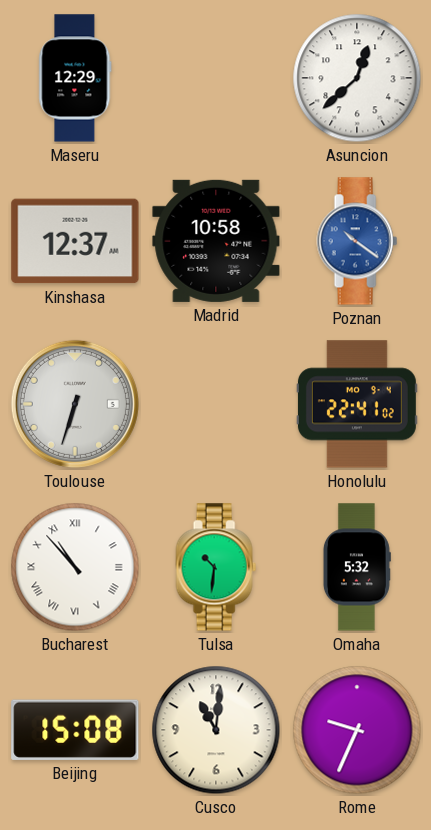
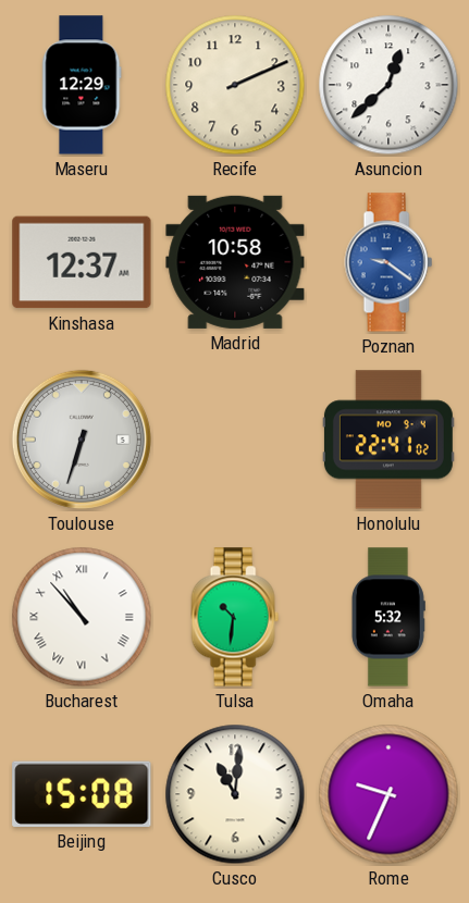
Recife: none -> 2:11 (235, 85)
Poznan: 10:21 -> 9:21 (388, 262)
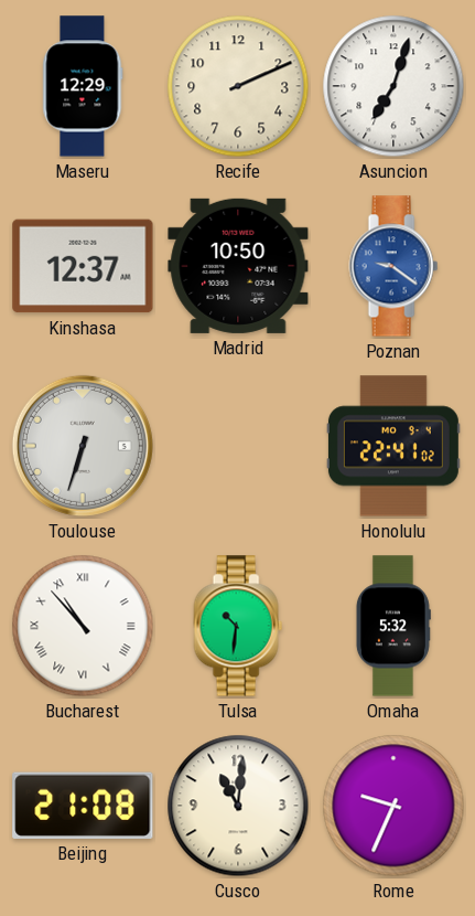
Asuncion: 12:38 -> 7:03 (393, 86)
Madrid: 10:58 -> 10:50 (238, 266)
Beijing: 15:08 -> 21:08 (83, 806)
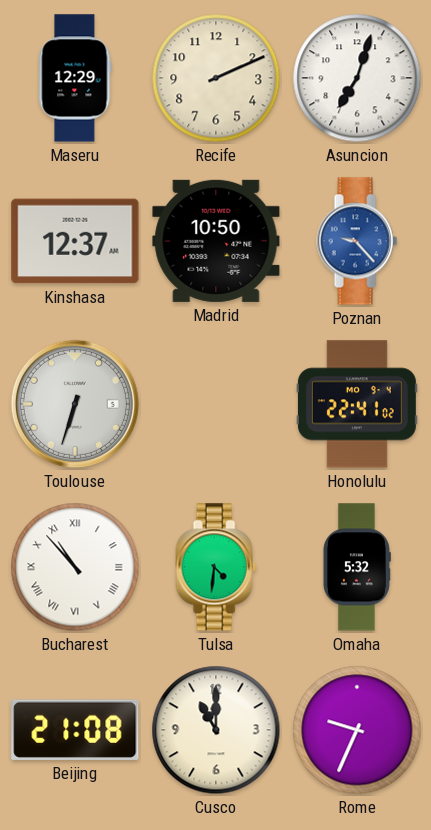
Poznan: 9:21 -> 9:23 (357, 241)
Tulsa: 10:31 -> 4:31 (216, 567)
Cusco: 11:01 -> 11:00 (216, 730)
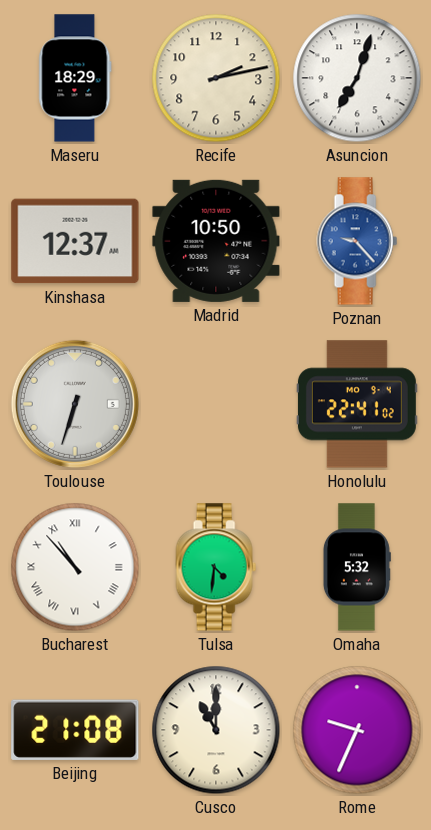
Maseru: 12:29 -> 18:29 (75, 78)
Recife: 2:11 -> 2:13 (216, 78)
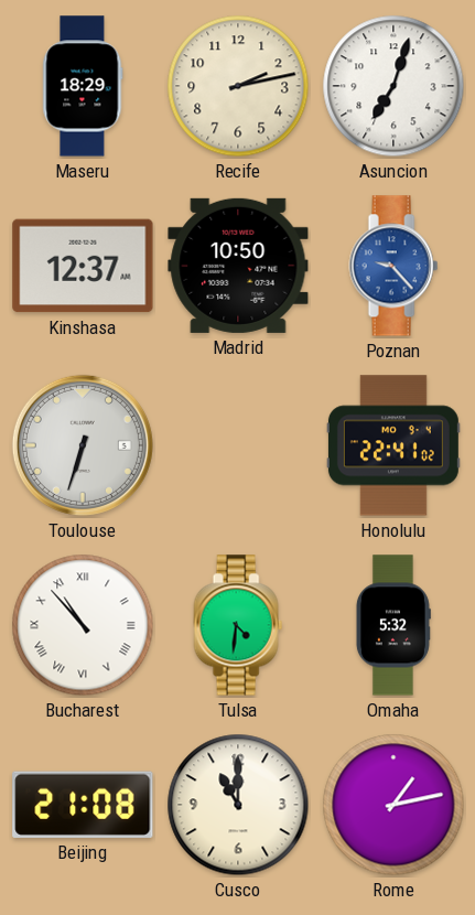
Rome: 9:34 -> 1:13 (393, 805)
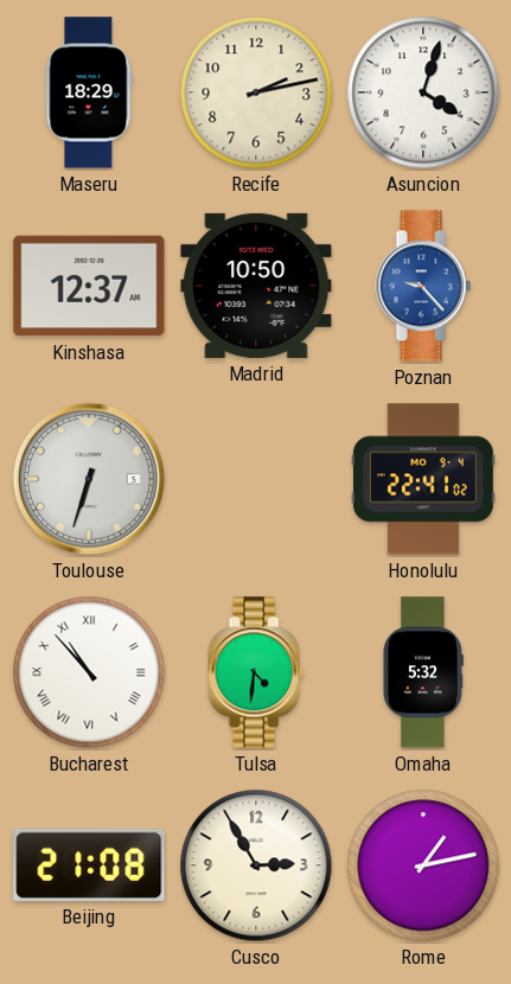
Asuncion: 7:03 -> 4:03 (423, 92)
Cusco: 11:00 -> 2:55 (256, 865)
